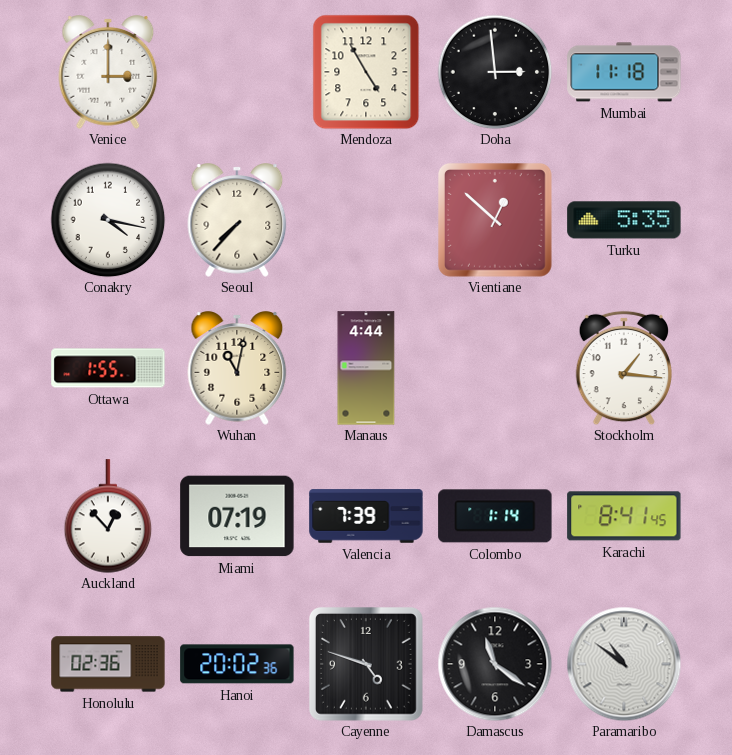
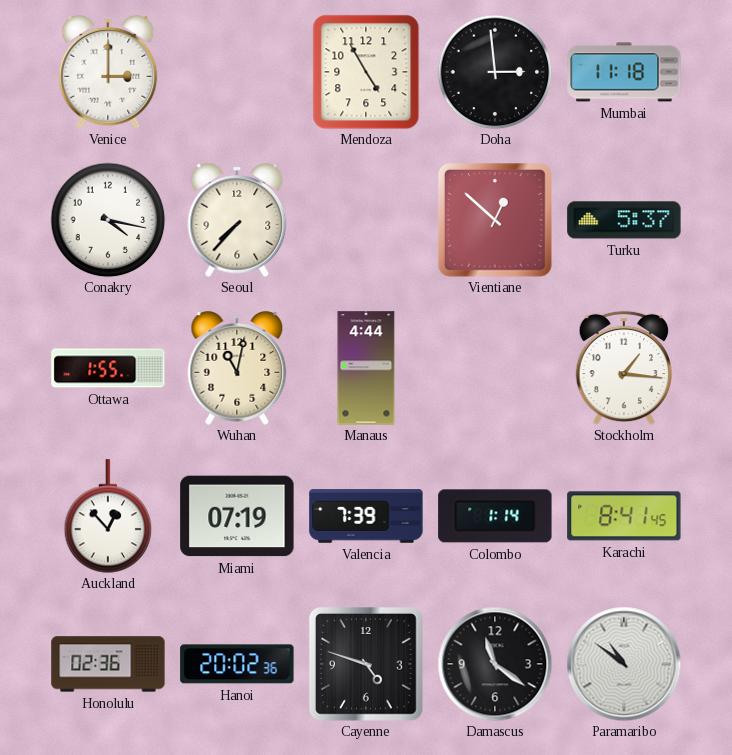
Turku: 5:35 -> 5:37 (624, 220)
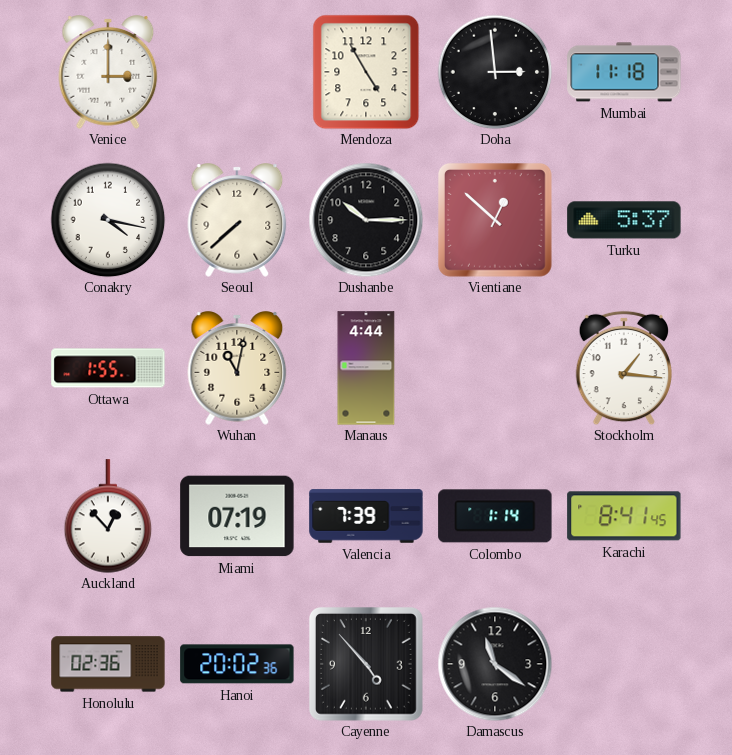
Seoul: 7:37 -> 7:38 (237, 220)
Dushanbe: none -> 10:15 (366, 220)
Cayenne: 4:48 -> 4:53 (367, 665)
Paramaribo: 10:51 -> none (624, 664)
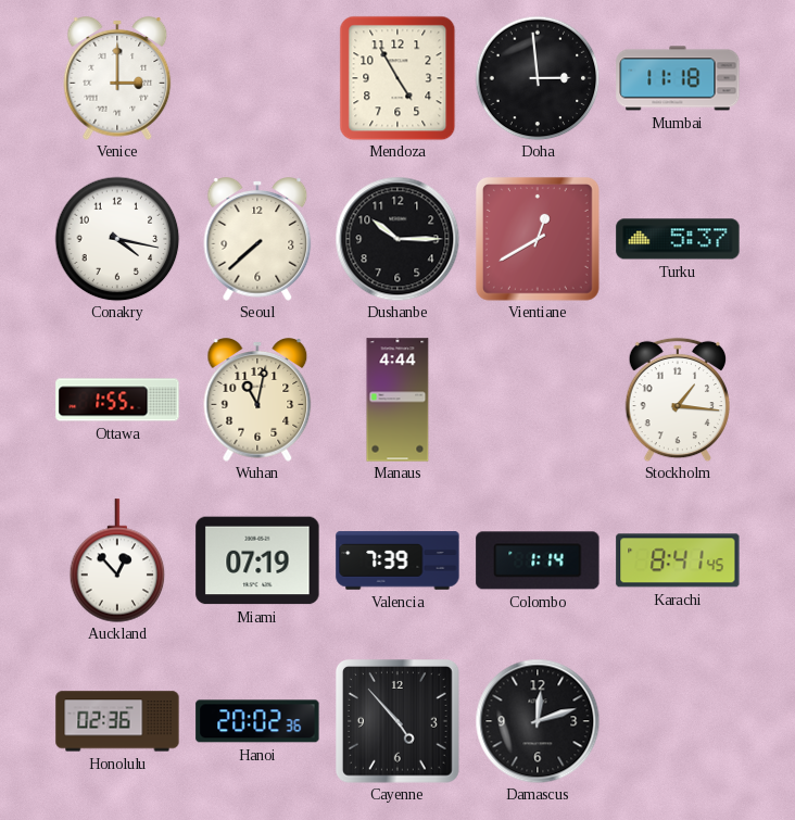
Vientiane: 12:52 -> 12:40 (539, 240)
Damascus: 11:21 -> 12:12 (538, 721)
